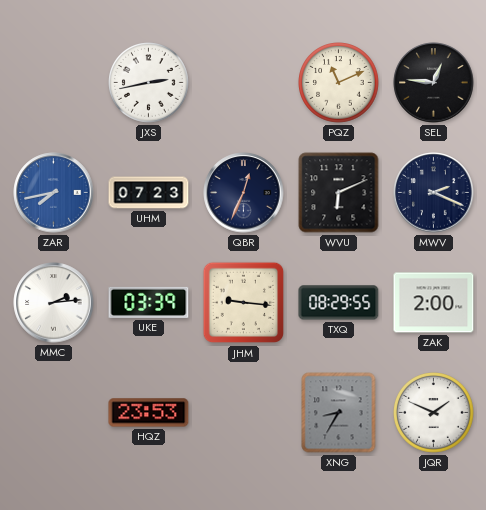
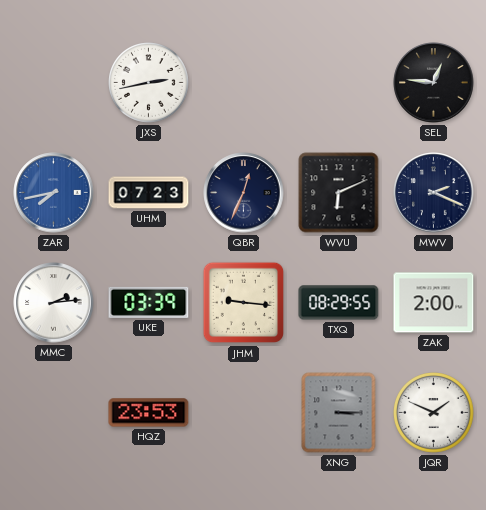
PQZ: 11:11 -> none (339, 83)
XNG: 8:35 -> 3:15 (339, 413)
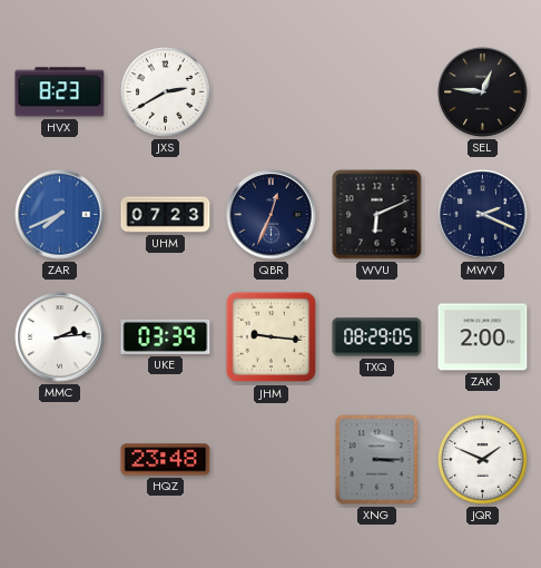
HVX: none -> 8:23 (60, 92)
JXS: 2:43 -> 2:40 (166, 92)
ZAR: 7:43 -> 7:41 (60, 215)
TXQ: 08:29:55 -> 08:29:05 (377, 337)
HQZ: 23:53 -> 23:48 (166, 460)
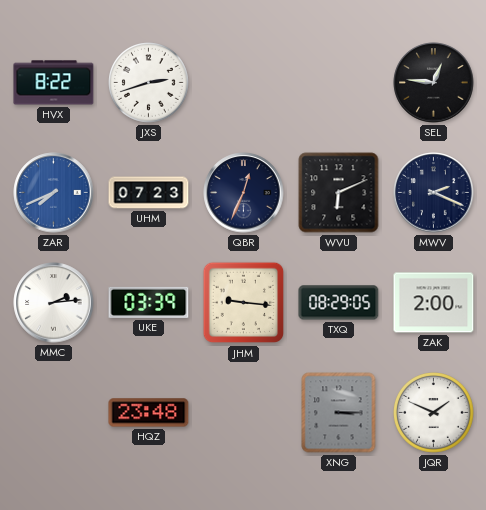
HVX: 8:23 -> 8:22 (54, 83)
JXS: 2:40 -> 2:42 (149, 83)
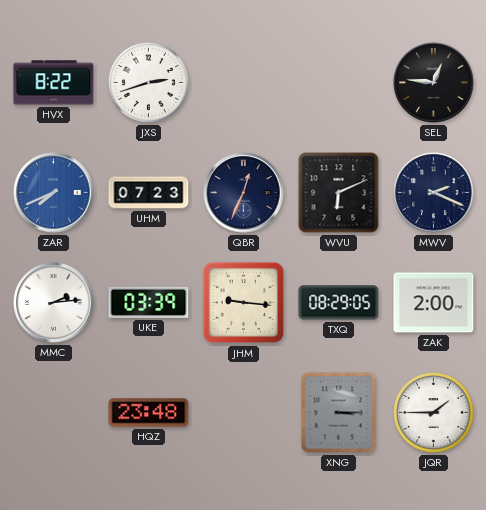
JQR: 1:49 -> 1:45 (434, 413)
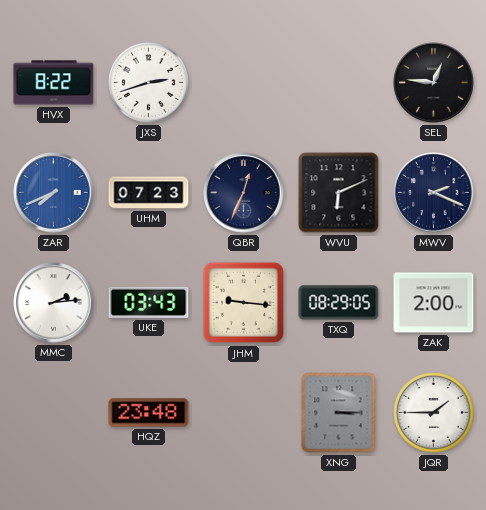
UKE: 03:39 -> 03:43 (149, 302)
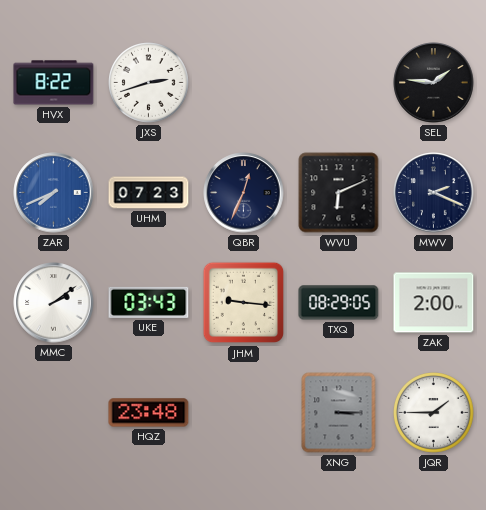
SEL: 12:46 -> 1:46 (434, 83)
MMC: 2:14 -> 2:09 (54, 303)
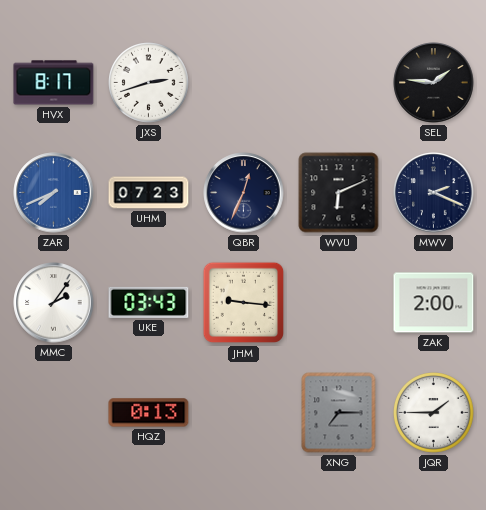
HVX: 8:22 -> 8:17 (54, 83)
MMC: 2:09 -> 2:06 (54, 303)
TXQ: 08:29 -> none (339, 303)
HQZ: 23:48 -> 0:13 (149, 413)
XNG: 3:15 -> 7:15 (339, 413)
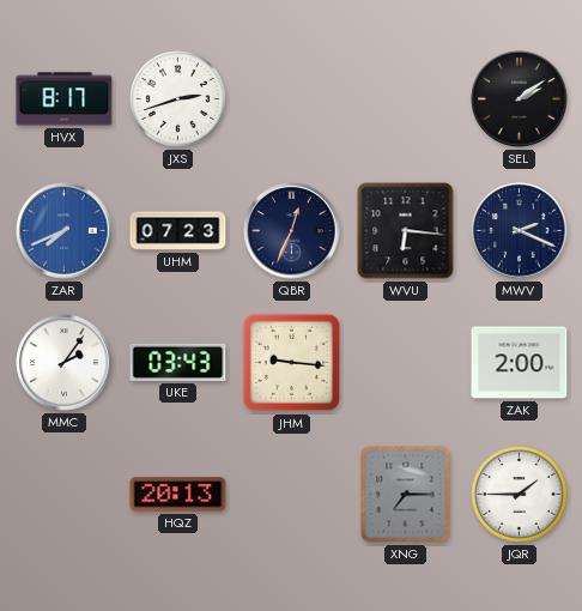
SEL: 1:46 -> 2:09 (520, 99)
WVU: 6:11 -> 6:16 (406, 231)
HQZ: 0:13 -> 20:13 (178, 495)
